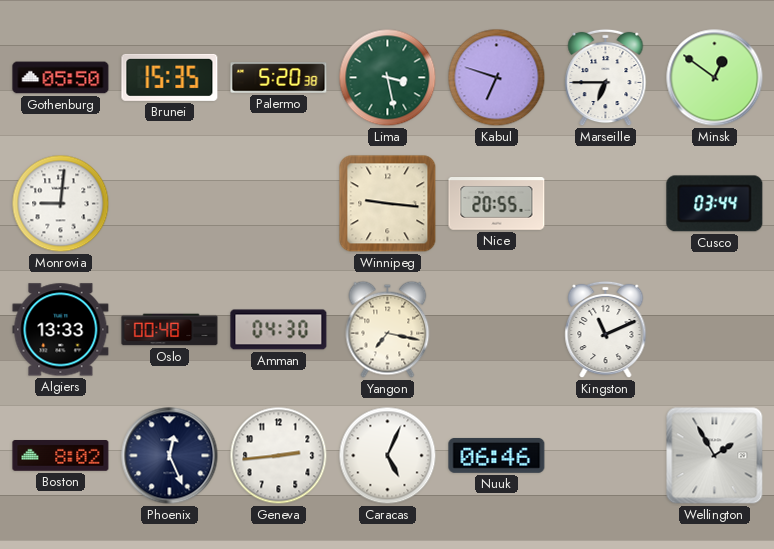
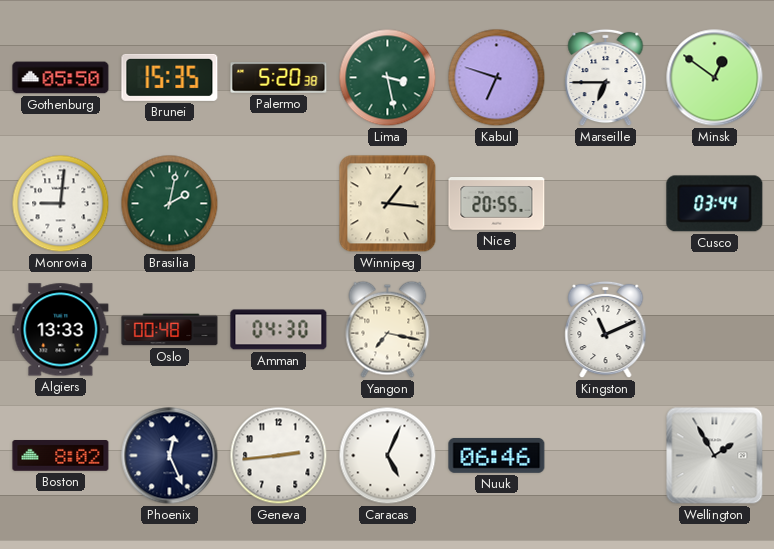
Brasilia: none -> 2:02 (170, 204)
Winnipeg: 9:16 -> 1:16 (388, 204)
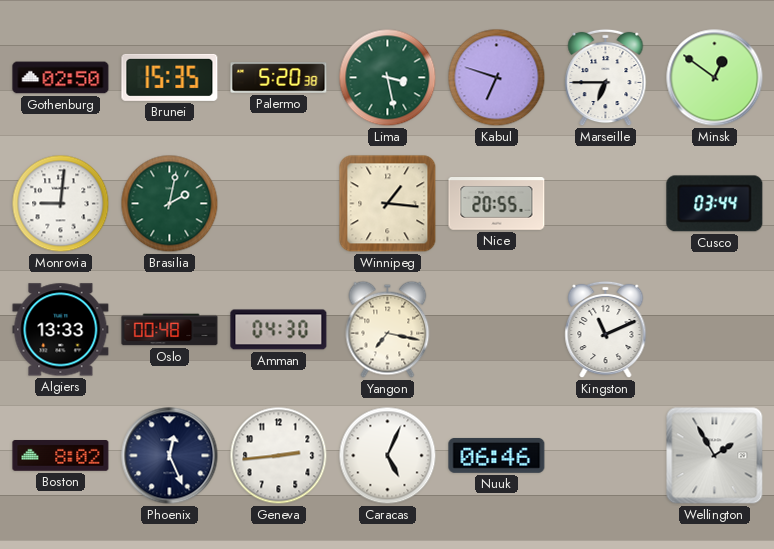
Gothenburg: 05:50 -> 02:50 (61, 78)
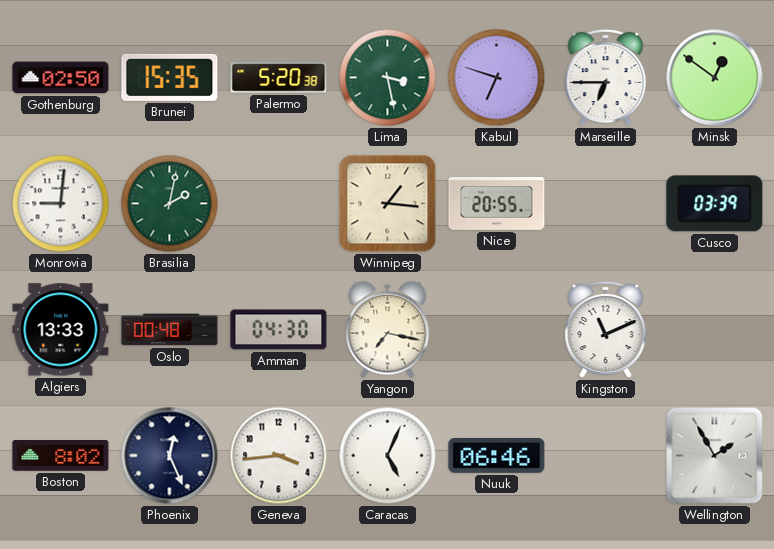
Cusco: 03:44 -> 03:39 (715, 204)
Geneva: 2:44 -> 3:44 (279, 456)
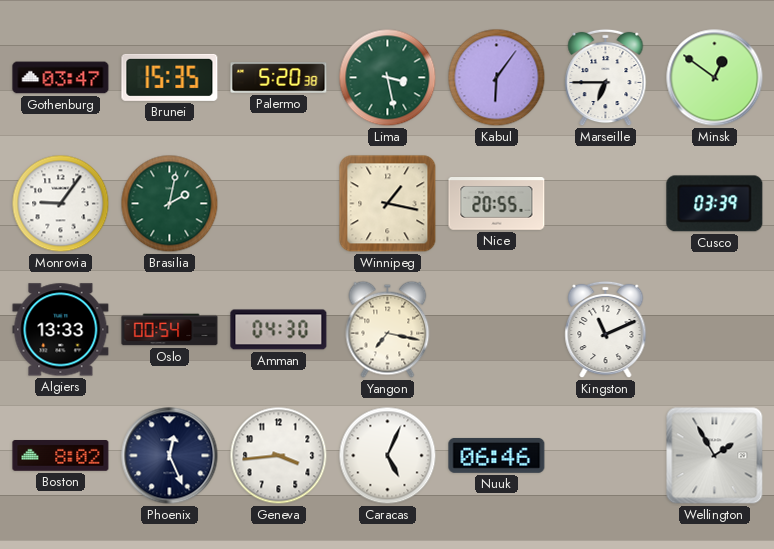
Gothenburg: 02:50 -> 03:47 (61, 78)
Kabul: 6:48 -> 6:06 (497, 78)
Monrovia: 9:01 -> 9:06 (61, 204)
Winnipeg: 1:16 -> 1:17 (388, 204)
Oslo: 00:48 -> 00:54 (170, 330)
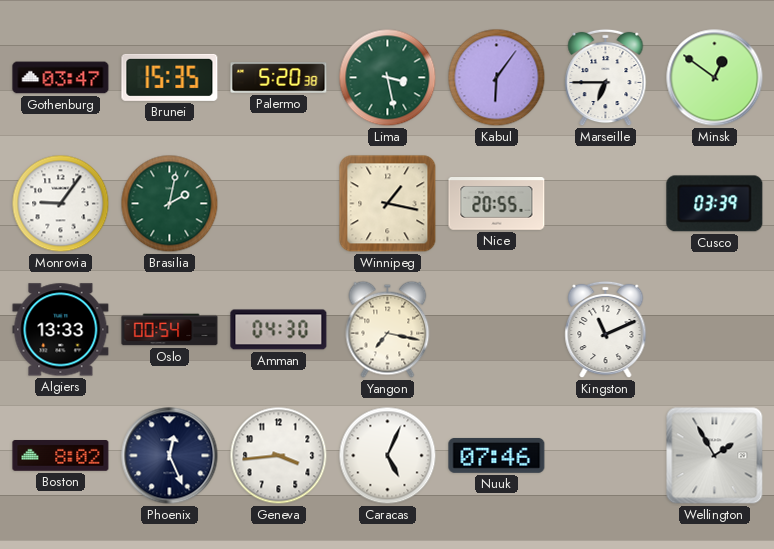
Nuuk: 06:46 -> 07:46 (497, 455)
